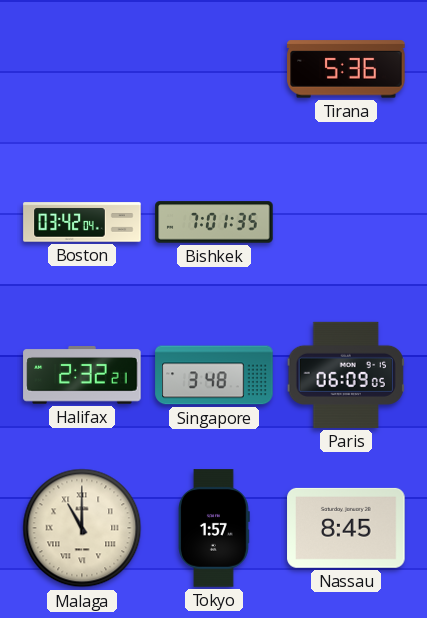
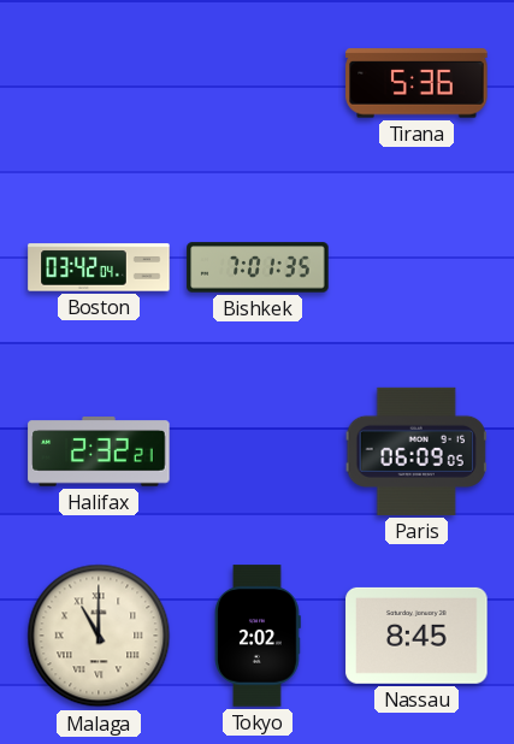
Singapore: 3:48 -> none (214, 375)
Tokyo: 1:57 -> 2:02 (259, 636)
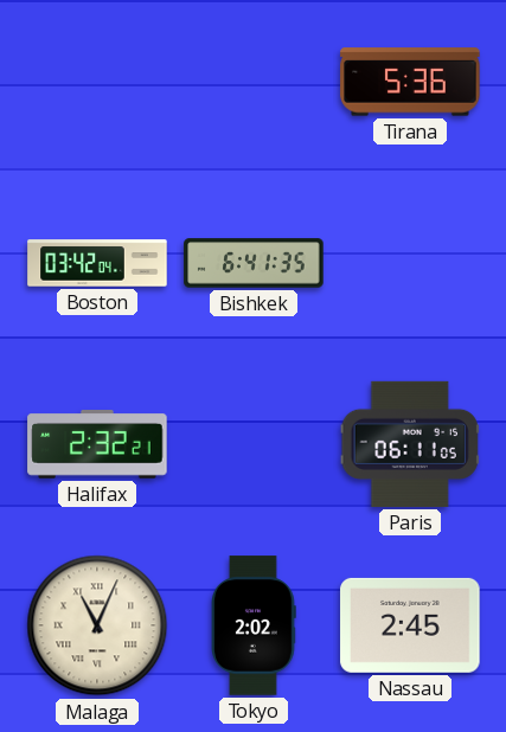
Bishkek: 7:01 -> 6:41 (254, 263)
Paris: 06:09 -> 06:11 (410, 444)
Malaga: 11:00 -> 11:04 (97, 625)
Nassau: 8:45 -> 2:45 (410, 625)
